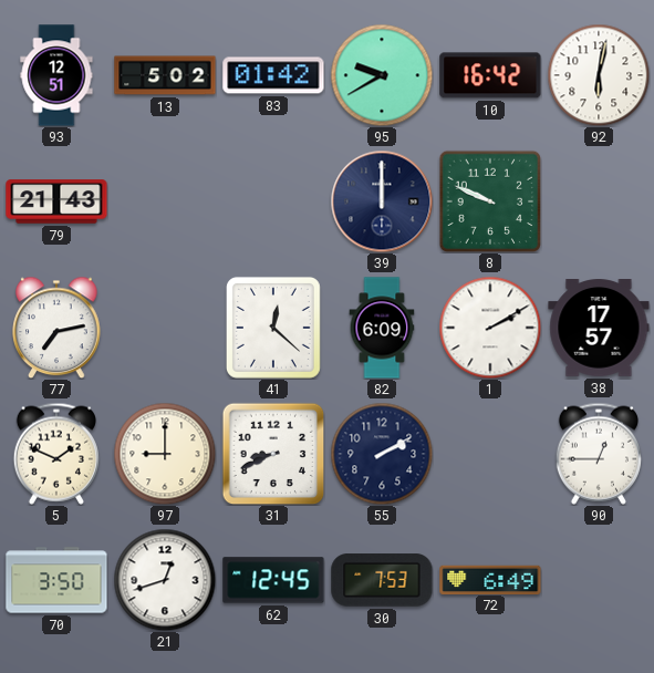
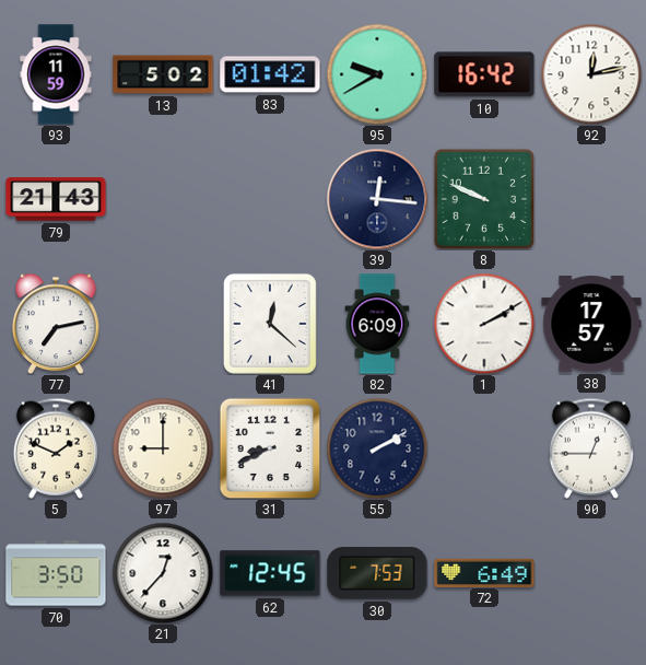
93: 12:51 -> 11:59 (56, 74)
92: 6:02 -> 12:13 (591, 74)
39: 12:00 -> 12:16 (377, 199)
21: 12:42 -> 12:37 (163, 573)
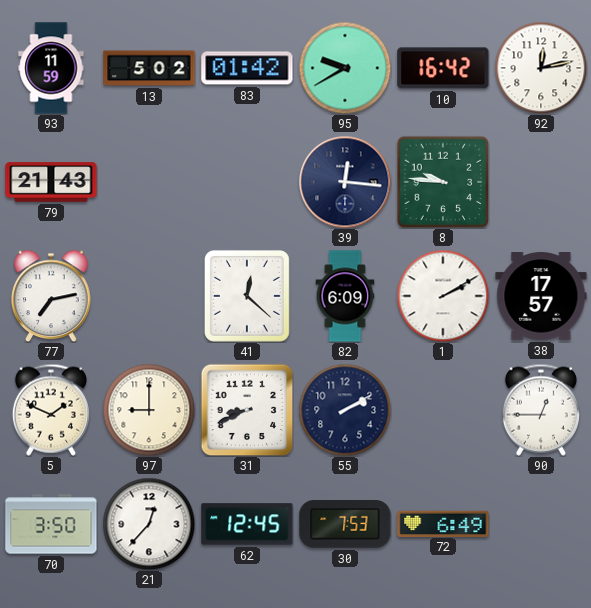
8: 9:49 -> 9:46 (442, 181)
